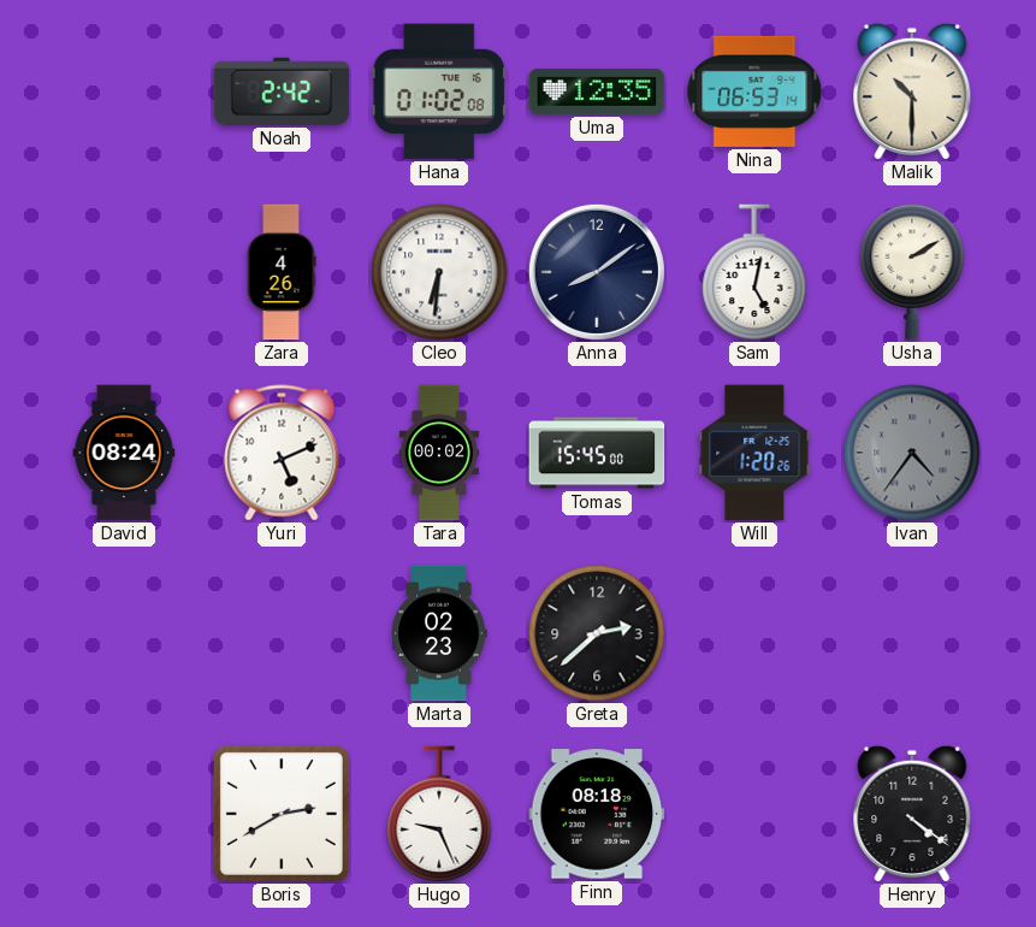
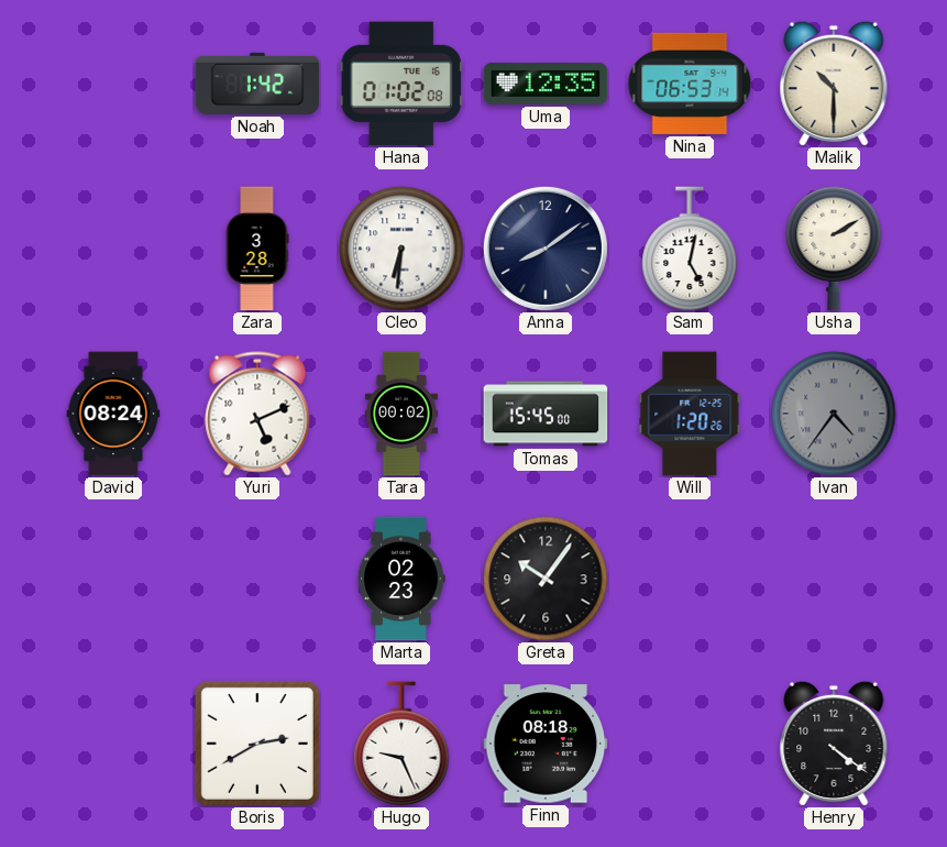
Noah: 2:42 -> 1:42 (257, 84)
Zara: 4:26 -> 3:28 (257, 249)
Greta: 2:38 -> 10:06 (546, 579)
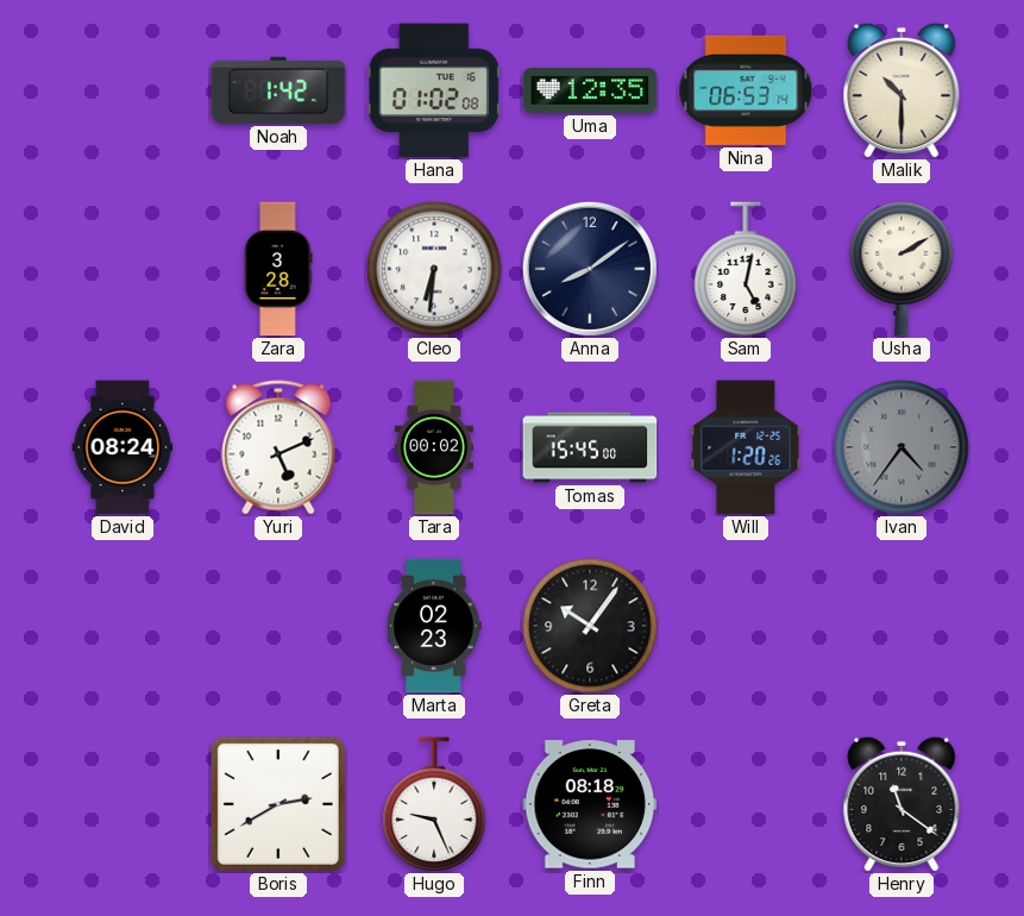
Henry: 4:21 -> 11:21 (902, 803)
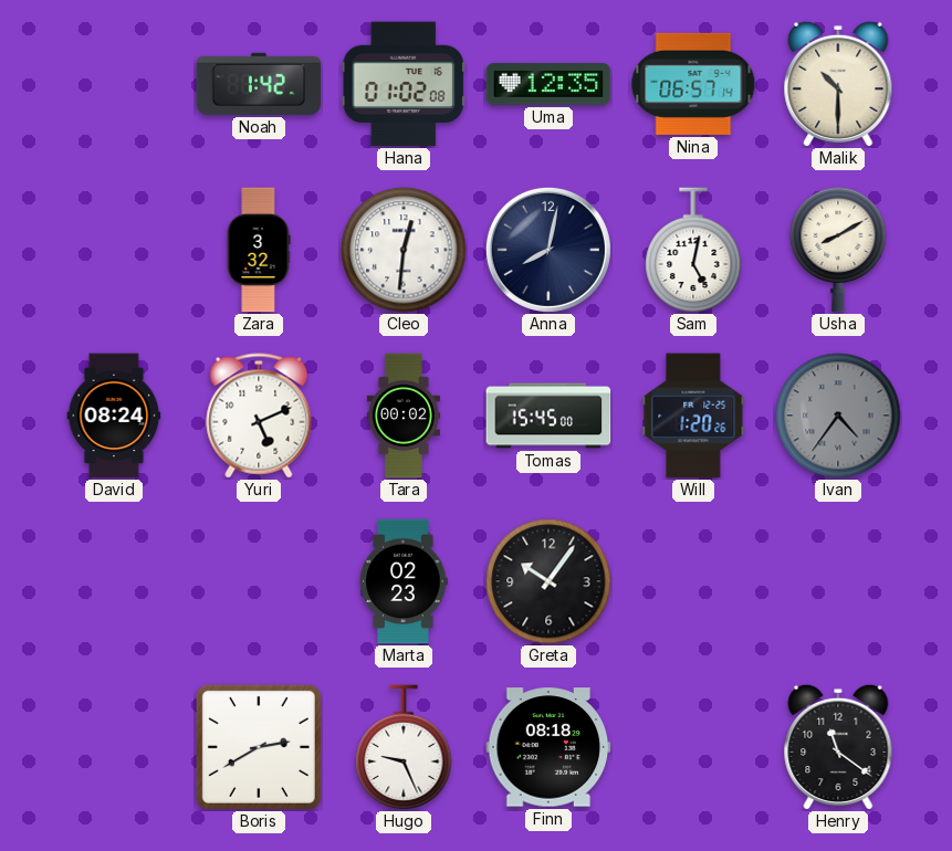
Nina: 06:53 -> 06:57 (693, 84)
Zara: 3:28 -> 3:32 (259, 250)
Cleo: 6:31 -> 12:31 (404, 250)
Anna: 8:09 -> 8:02 (548, 250)
Usha: 2:10 -> 8:10 (838, 250)
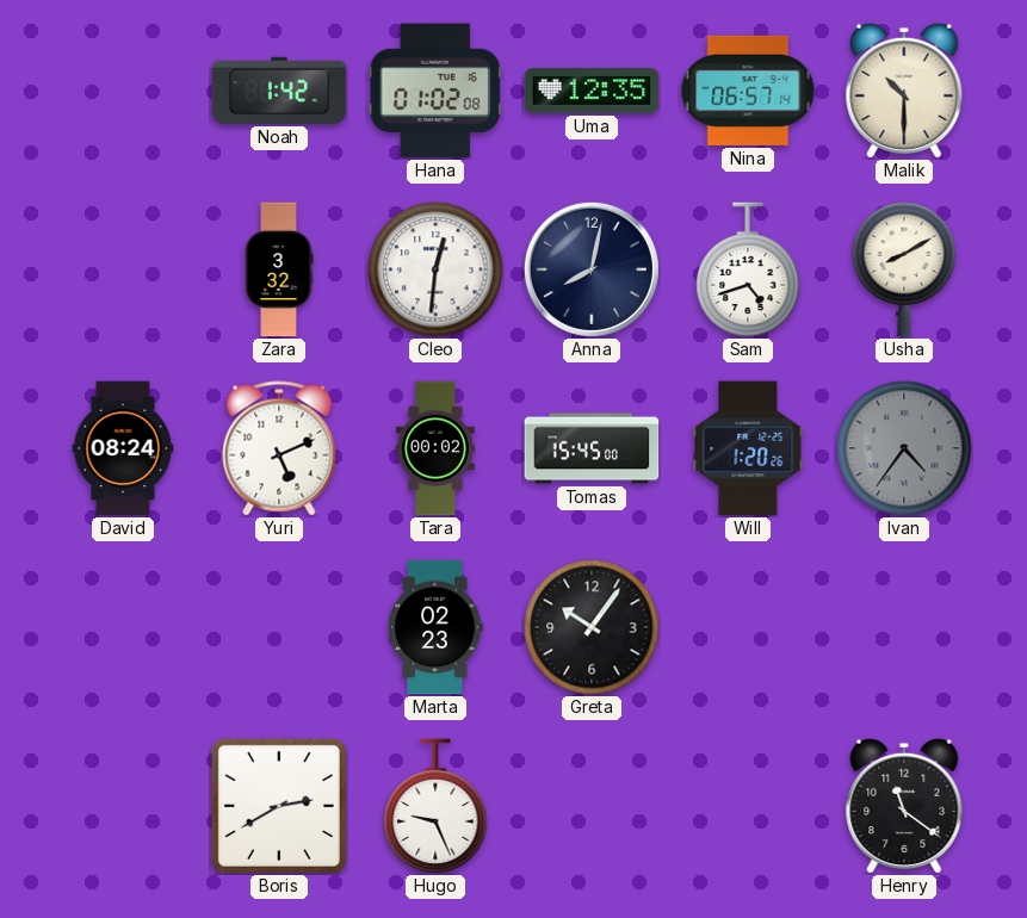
Sam: 5:02 -> 4:42 (748, 269)
Finn: 08:18 -> none (548, 747)
